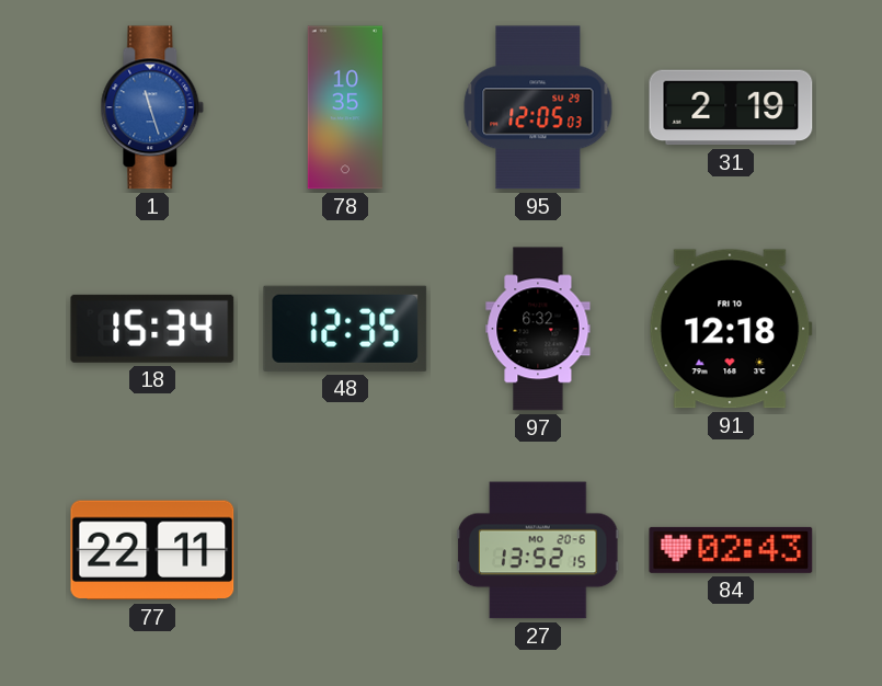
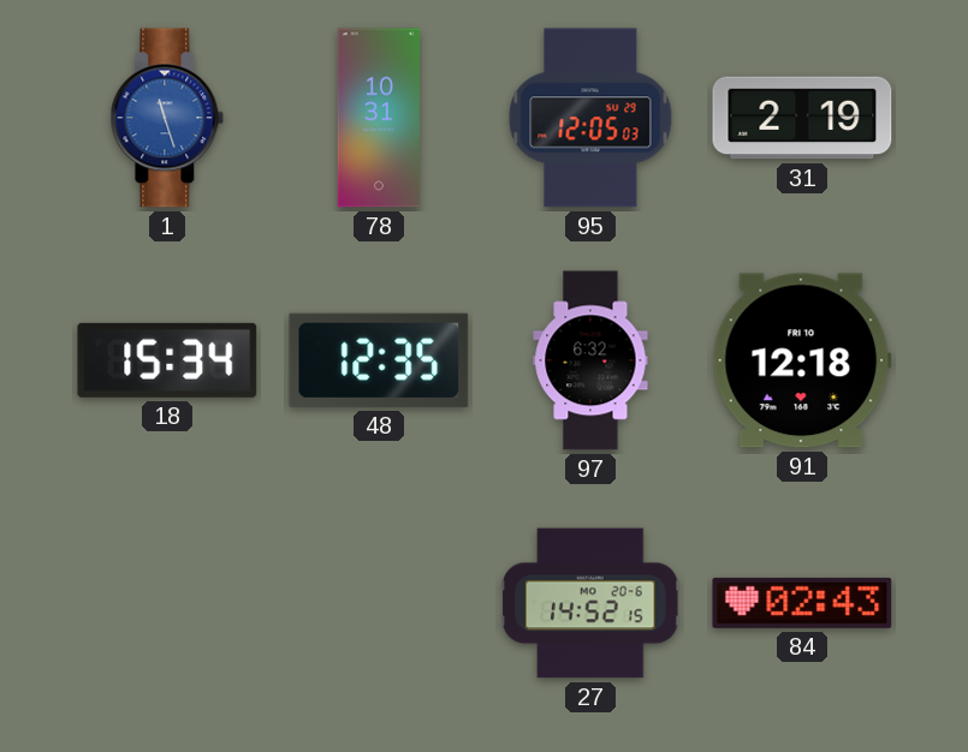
78: 10:35 -> 10:31 (378, 118)
77: 22:11 -> none (152, 550)
27: 13:52 -> 14:52 (590, 603)
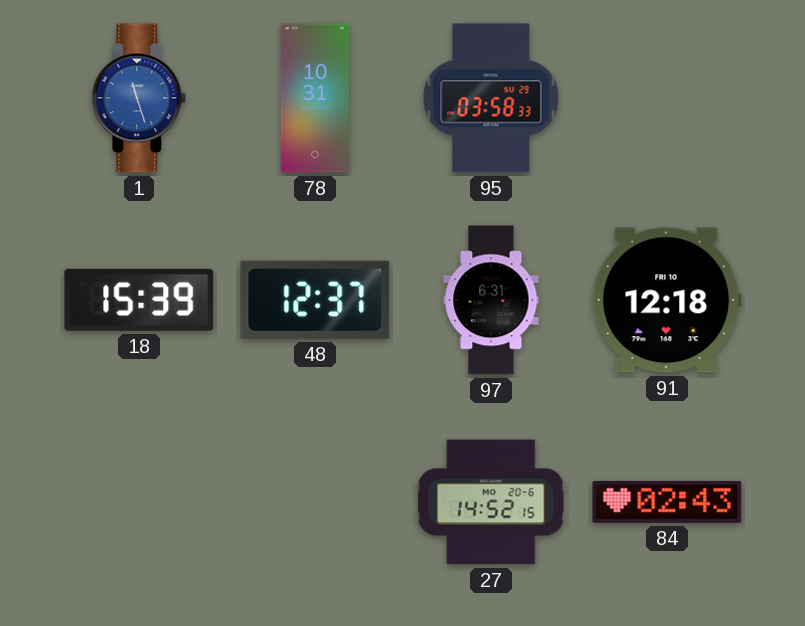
95: 12:05 -> 03:58 (491, 98)
31: 2:19 -> none (802, 118)
18: 15:34 -> 15:39 (139, 300)
48: 12:35 -> 12:37 (315, 300)
97: 6:32 -> 6:31 (491, 300)
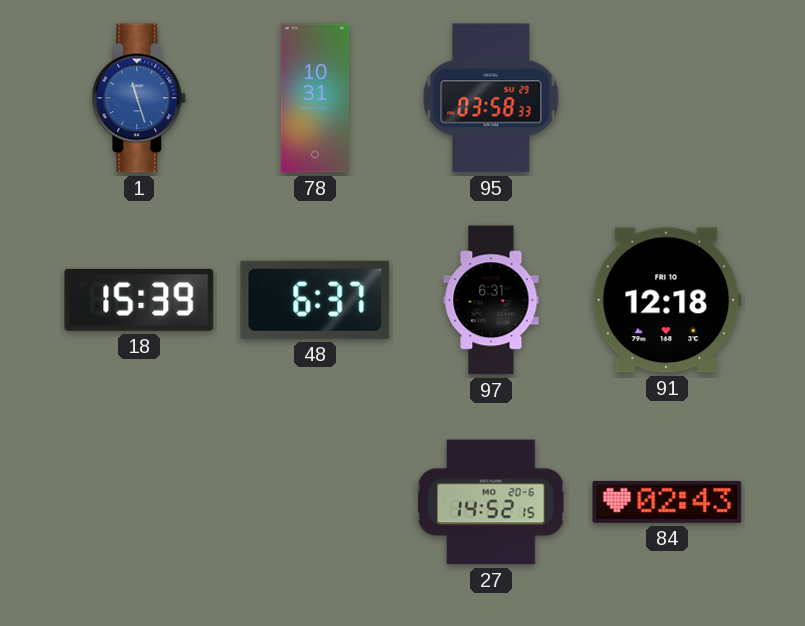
48: 12:37 -> 6:37 (315, 300)
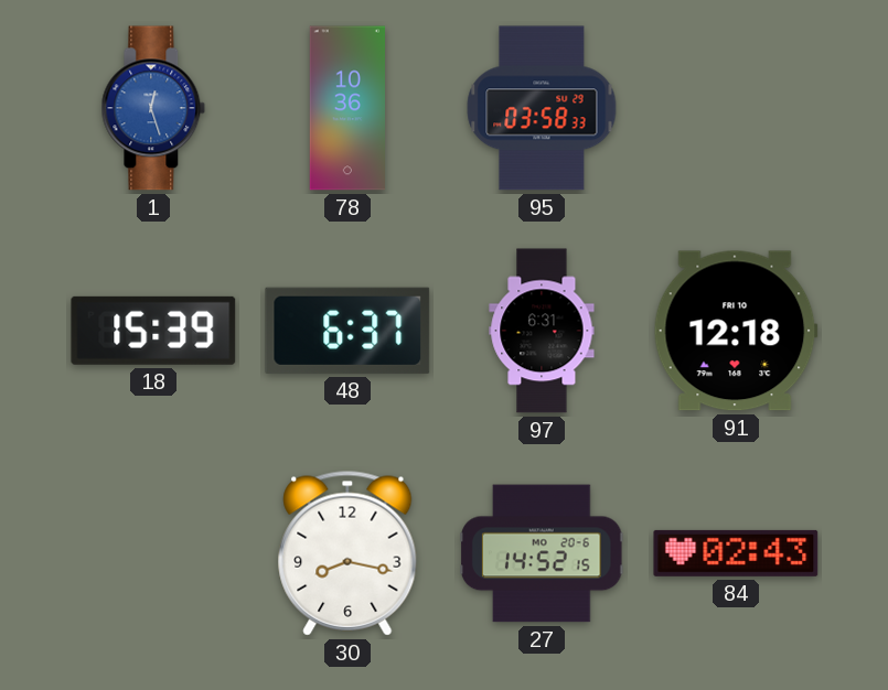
1: 11:27 -> 12:27 (153, 108)
78: 10:31 -> 10:36 (346, 108)
30: none -> 8:17 (347, 553)
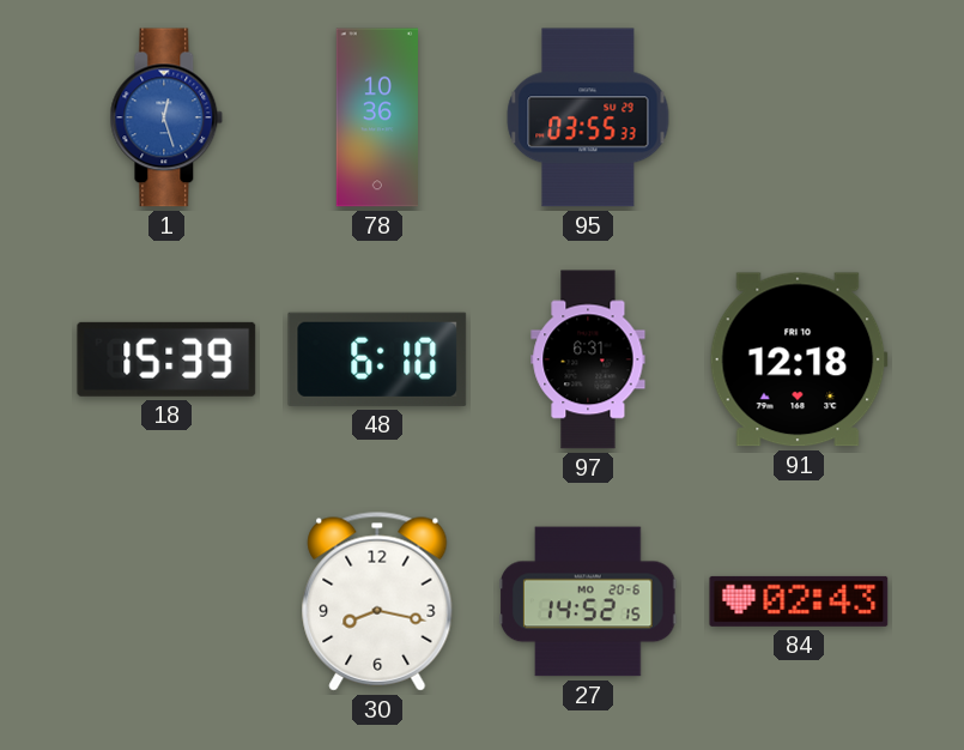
95: 03:58 -> 03:55 (588, 117)
48: 6:37 -> 6:10 (377, 359)
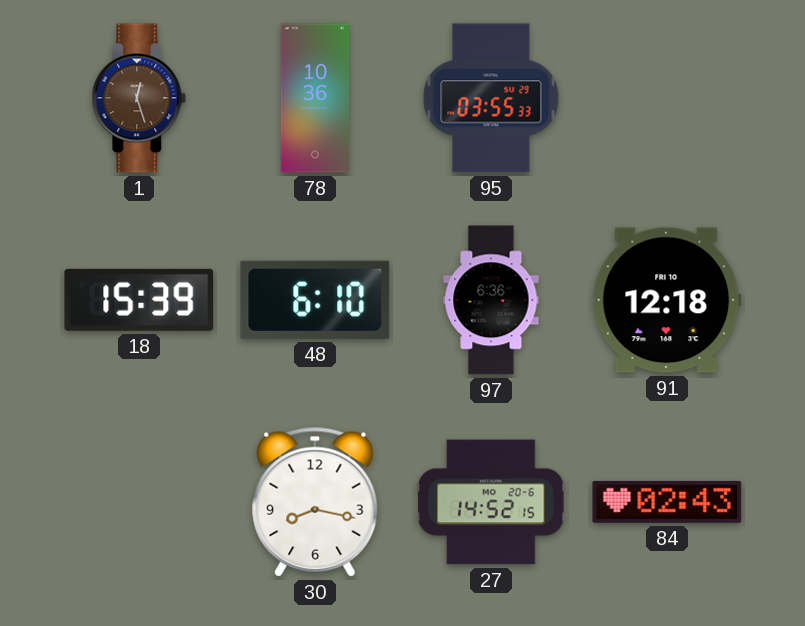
1 dial: blue -> brown (139, 98)
97: 6:31 -> 6:36 (491, 300)
